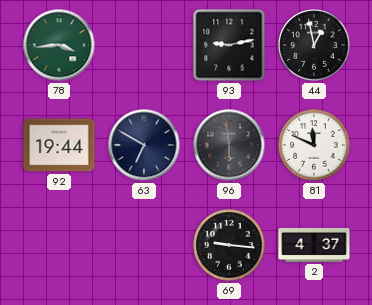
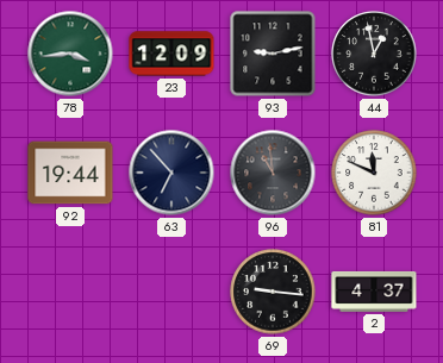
23: none -> 12:09 (171, 54)
63: 6:50 -> 6:53 (171, 173)
96: 5:59 -> 10:59 (273, 173)
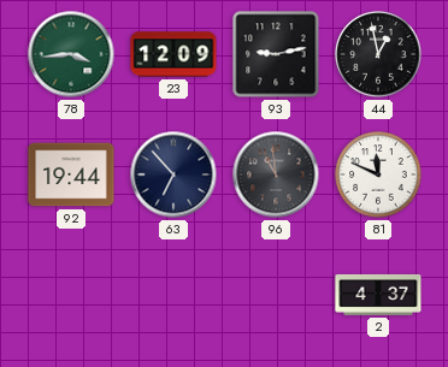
69: 9:16 -> none (273, 292)
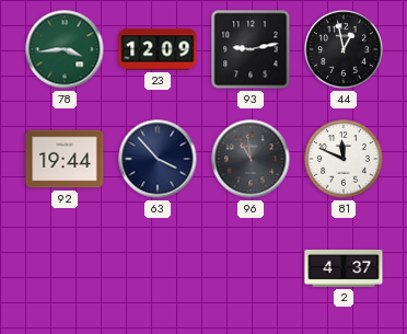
63: 6:53 -> 3:53 (158, 159)
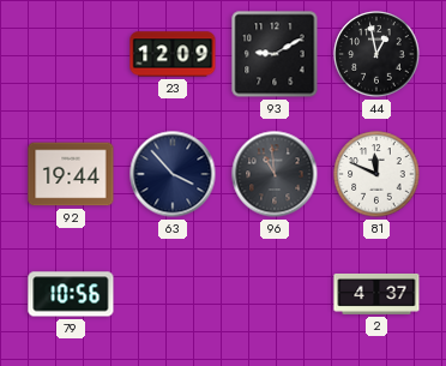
78: 3:44 -> none (65, 49)
93: 9:13 -> 9:10 (275, 54)
79: none -> 10:56 (71, 294)
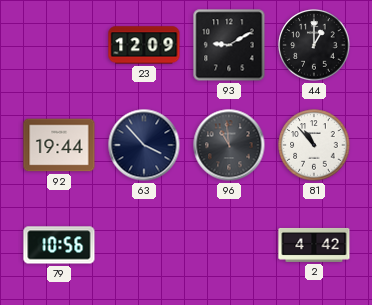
44: 12:58 -> 1:00 (314, 45)
81: 11:49 -> 10:53 (314, 145)
2: 4:37 -> 4:42 (314, 245)
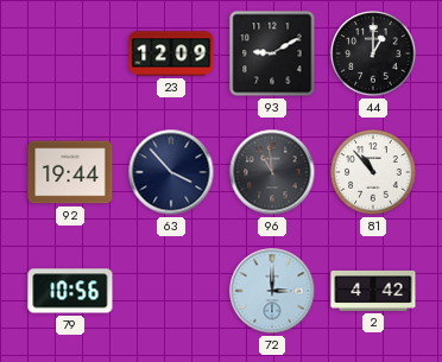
72: none -> 3:00 (272, 291)
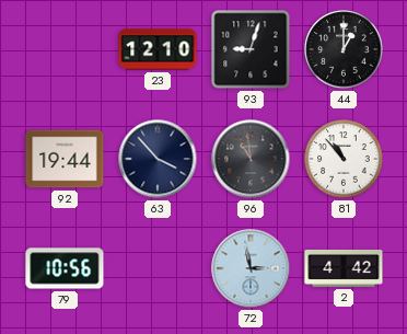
23: 12:09 -> 12:10 (158, 49)
93: 9:10 -> 9:03 (251, 49)
72: 3:00 -> 2:58 (251, 268)
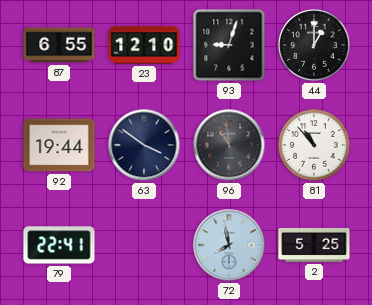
87: none -> 6:55 (59, 45)
63: 3:53 -> 3:51 (144, 145)
79: 10:56 -> 22:41 (59, 245)
72: 2:58 -> 7:58 (229, 245)
2: 4:42 -> 5:25 (314, 245)
